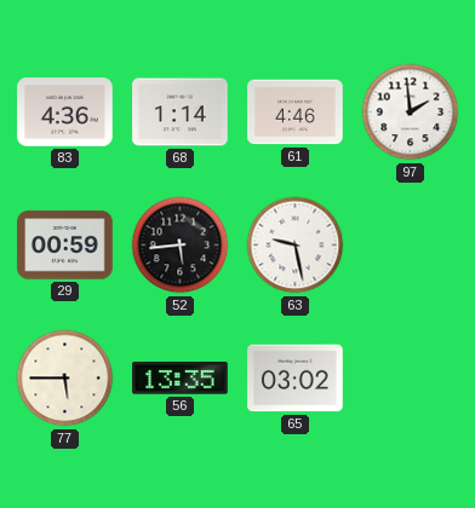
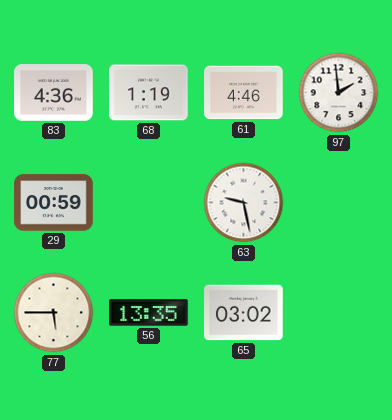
68: 1:14 -> 1:19 (149, 93)
52: 5:44 -> none (181, 246)
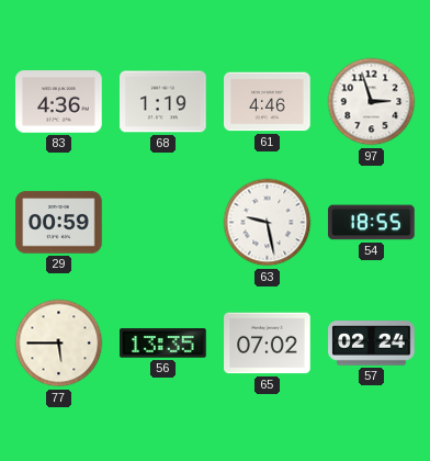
97: 1:59 -> 2:57 (372, 102)
54: none -> 18:55 (372, 223)
65: 03:02 -> 07:02 (268, 344)
57: none -> 02:24 (372, 344)
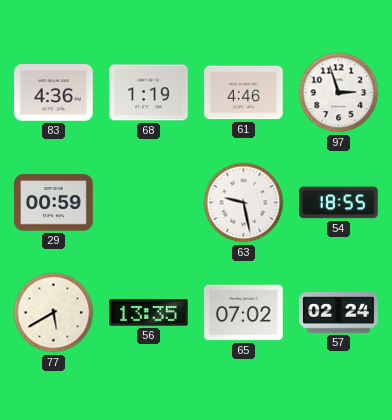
77: 5:45 -> 5:40 (54, 313)
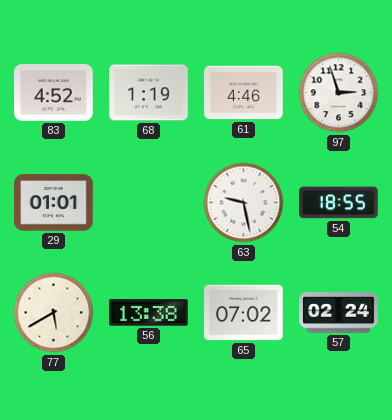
83: 4:36 -> 4:52 (54, 93)
29: 00:59 -> 01:01 (54, 203)
56: 13:35 -> 13:38 (149, 313)
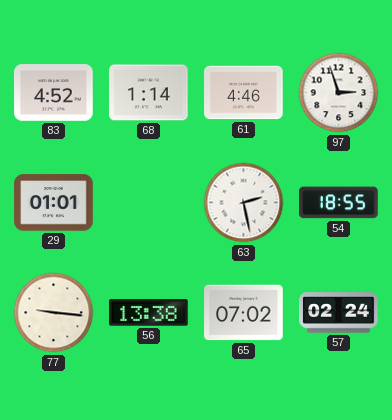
68: 1:19 -> 1:14 (149, 93)
63: 9:28 -> 2:28 (244, 203)
77: 5:40 -> 9:16 (54, 313)
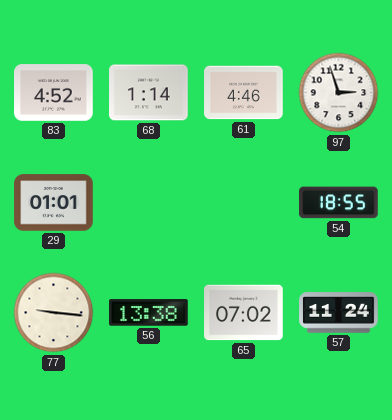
63: 2:28 -> none (244, 203)
57: 02:24 -> 11:24 (339, 313)
